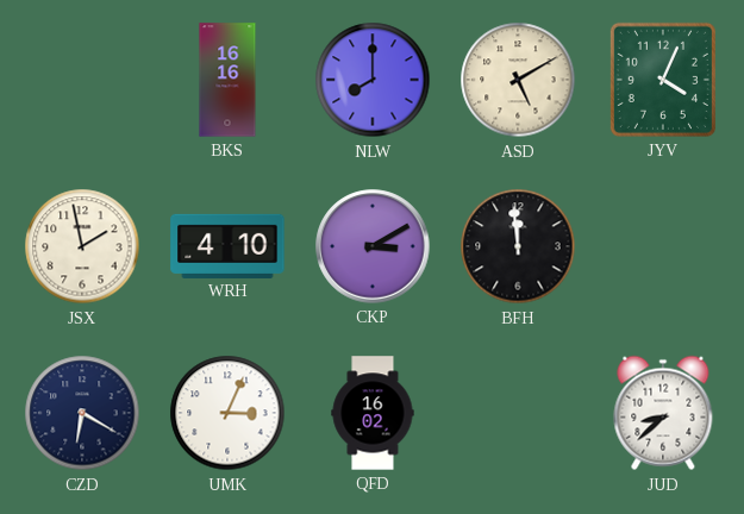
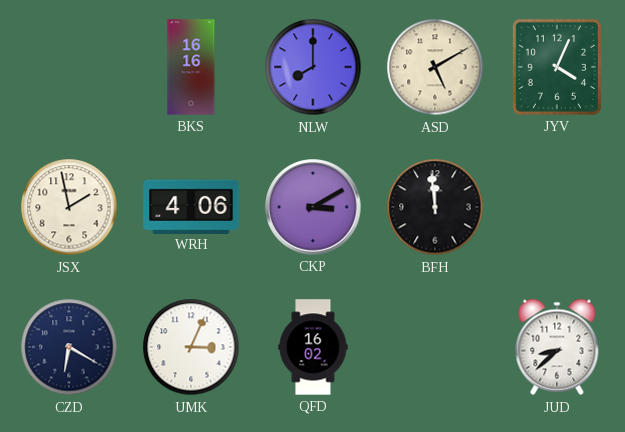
WRH: 4:10 -> 4:06 (191, 206)
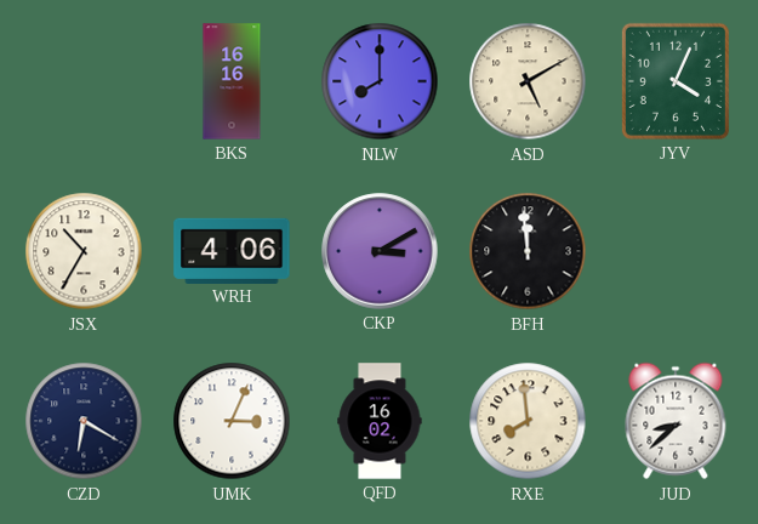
JSX: 1:58 -> 10:35 (84, 251)
RXE: none -> 7:59 (528, 421)
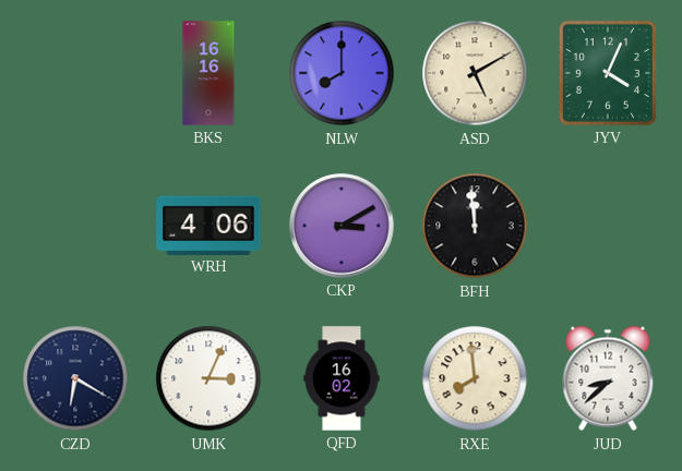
JSX: 10:35 -> none (84, 251)
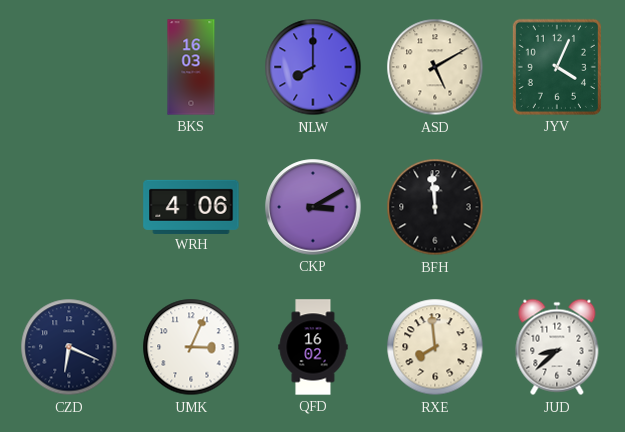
BKS: 16:16 -> 16:03 (191, 67)
CZD: 6:20 -> 6:19 (69, 347)
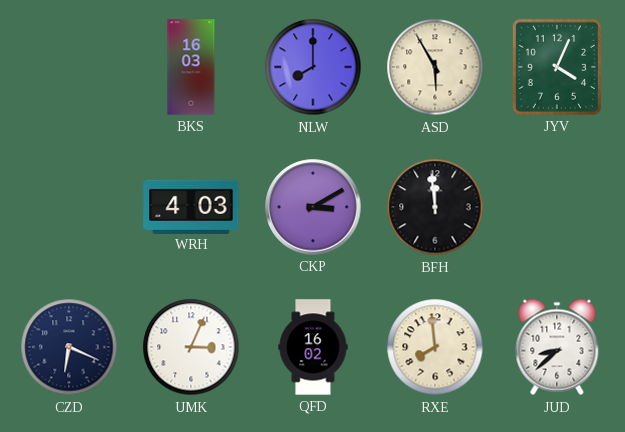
ASD: 5:10 -> 5:55 (435, 67)
WRH: 4:06 -> 4:03 (191, 206)
